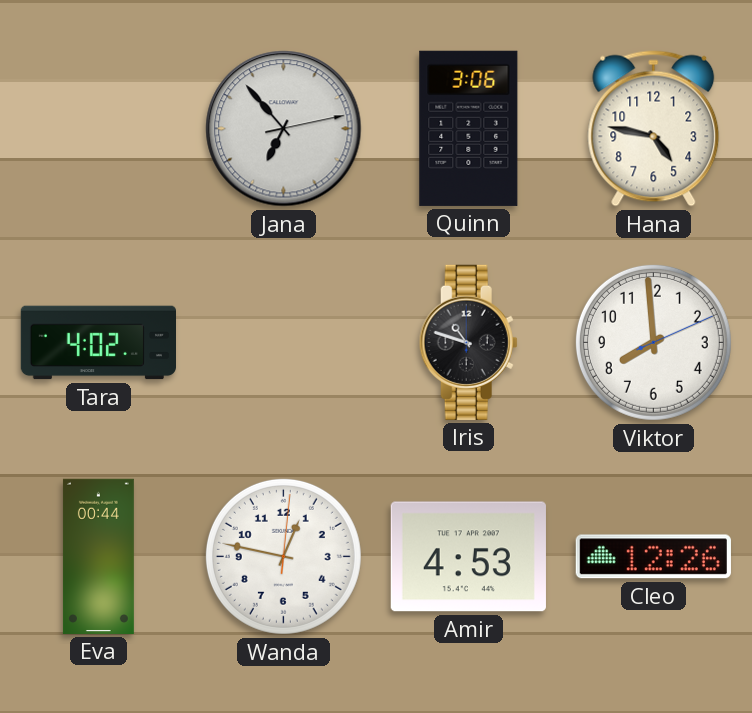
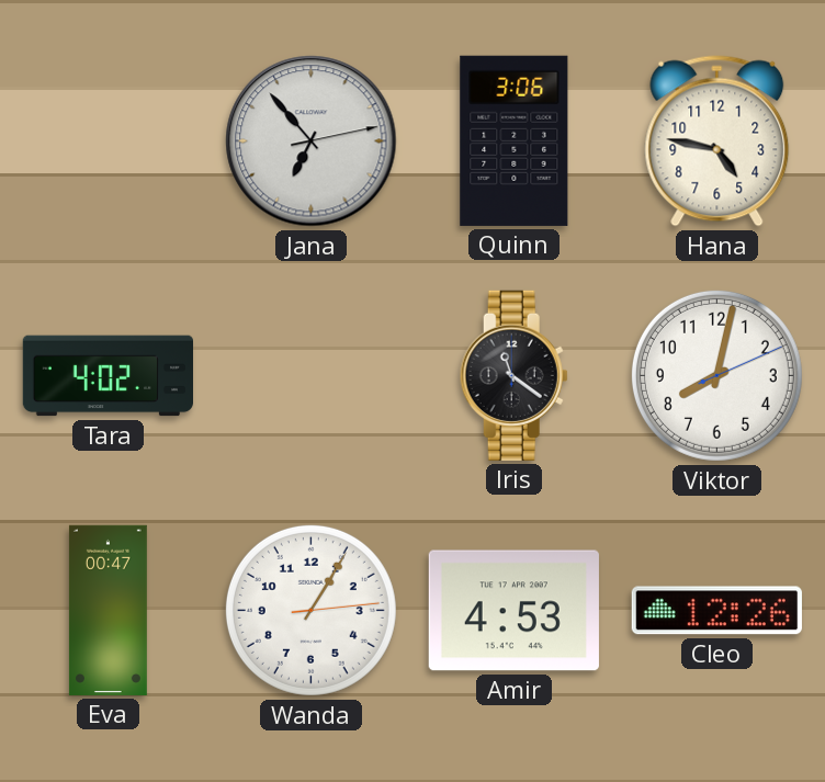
Iris: 10:48 -> 11:21 (513, 375)
Viktor: 7:59 -> 8:02 (716, 375)
Eva: 00:44 -> 00:47 (108, 610)
Wanda: 12:47 -> 1:05 (310, 610)
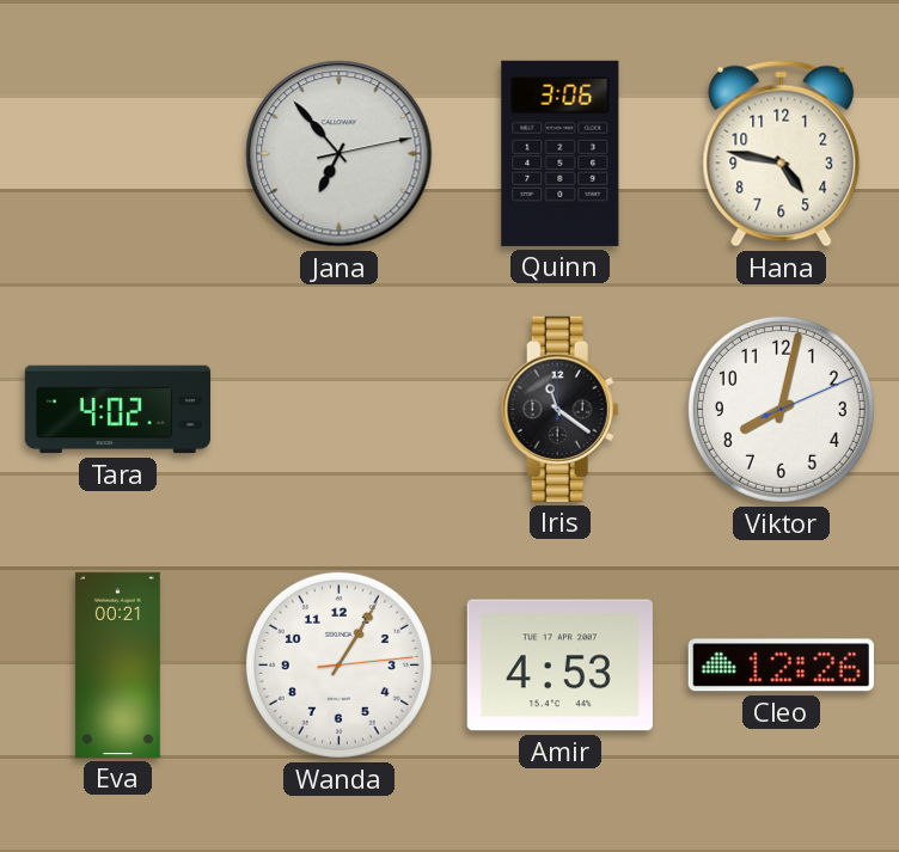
Eva: 00:47 -> 00:21 (117, 664)
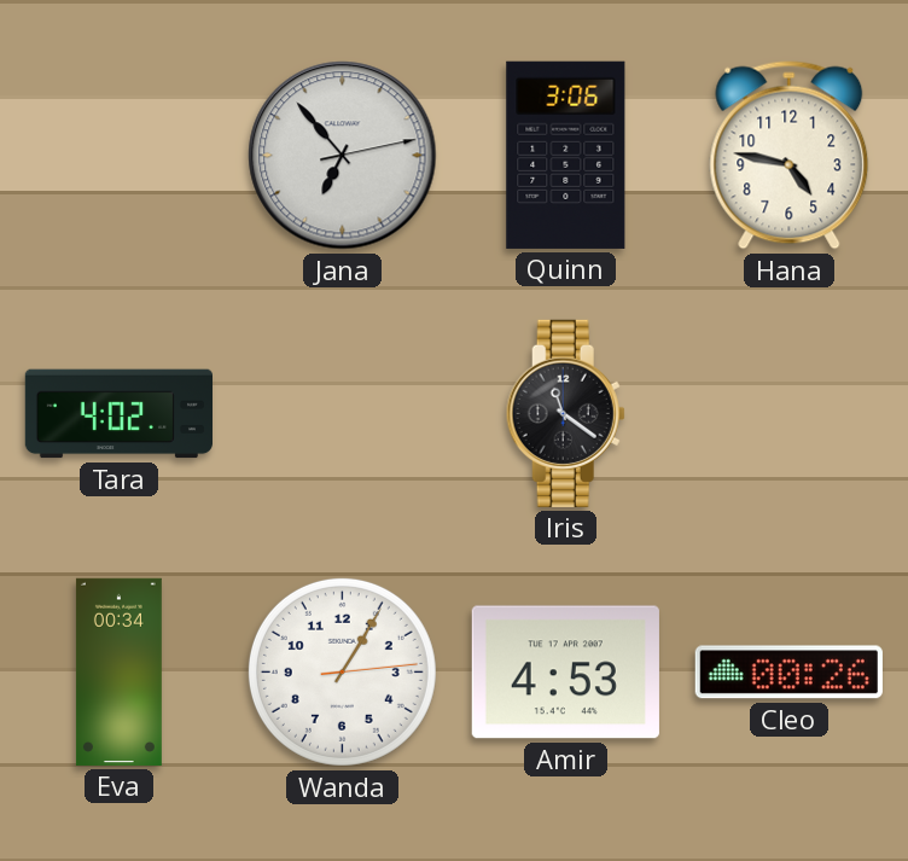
Viktor: 8:02 -> none (781, 409)
Eva: 00:21 -> 00:34 (118, 671)
Cleo: 12:26 -> 00:26 (788, 673)
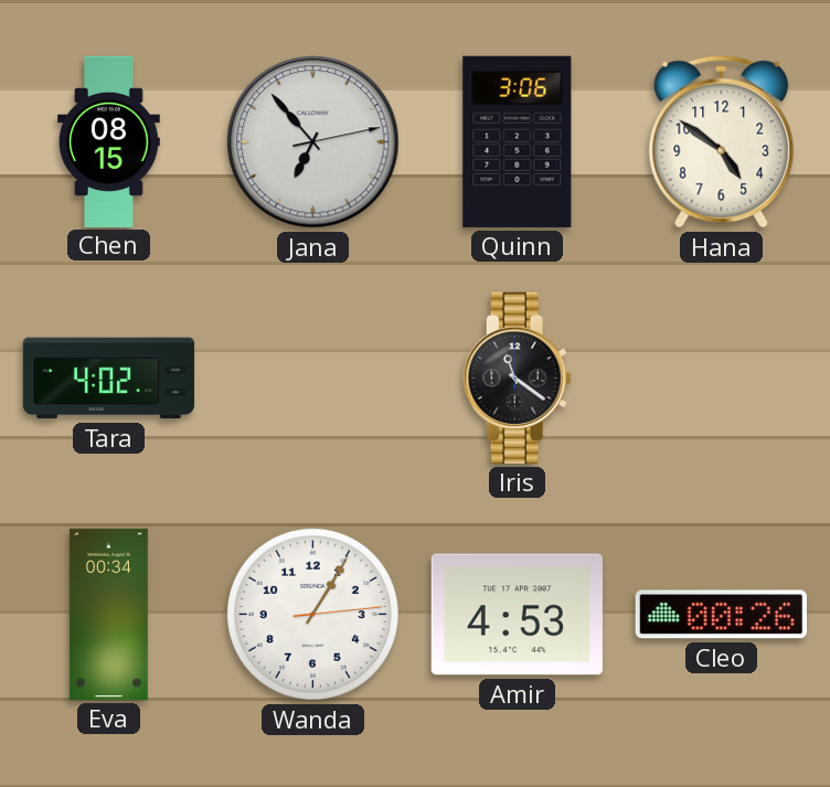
Chen: none -> 08:15 (108, 141)
Hana: 4:47 -> 4:51 (722, 142)
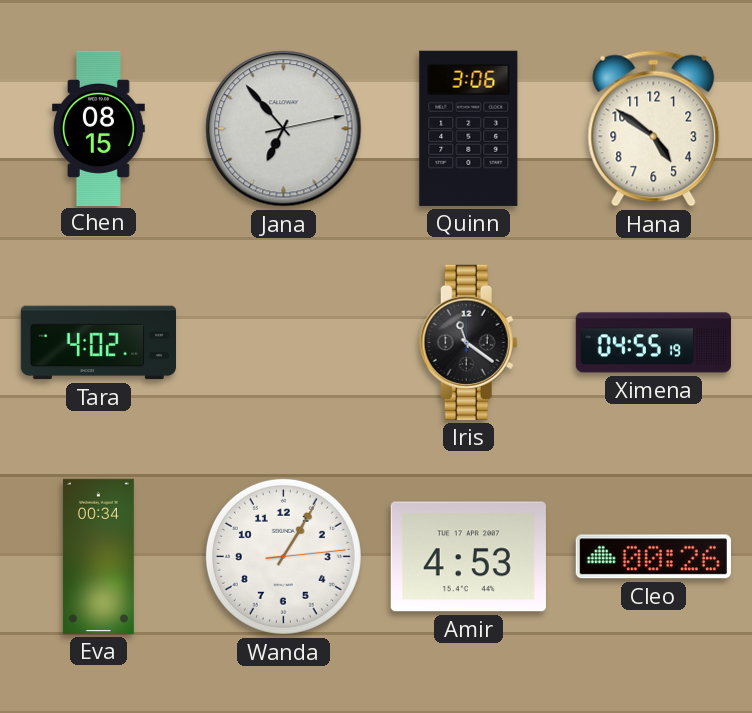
Ximena: none -> 04:55 (653, 343)
